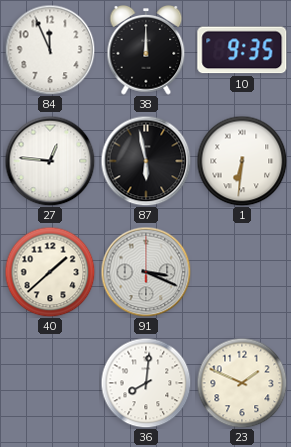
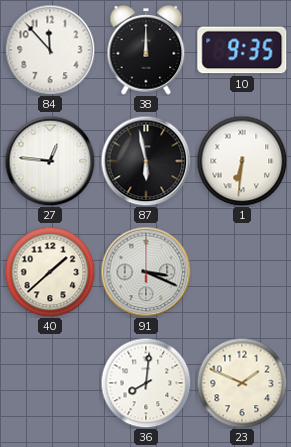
84: 11:56 -> 11:53 (50, 50)
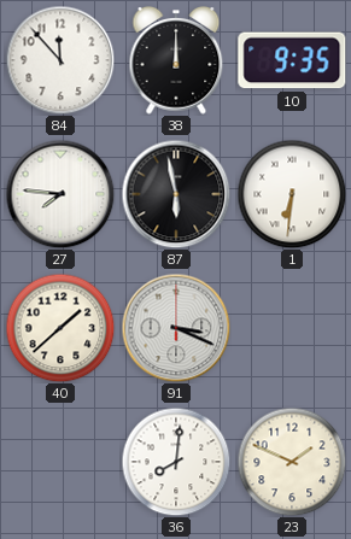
27: 12:46 -> 7:46 (60, 194)
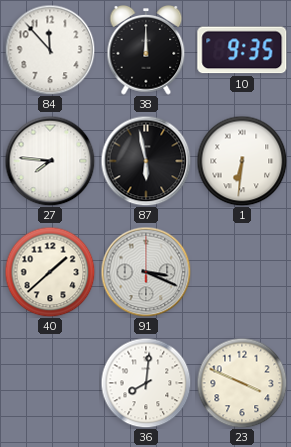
23: 1:49 -> 3:49 (242, 383)
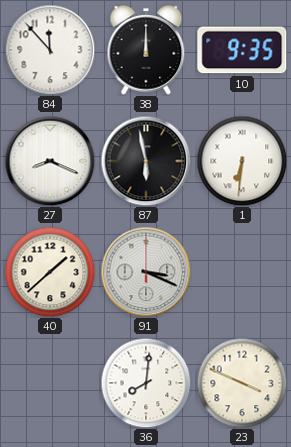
27: 7:46 -> 8:19 (50, 161)
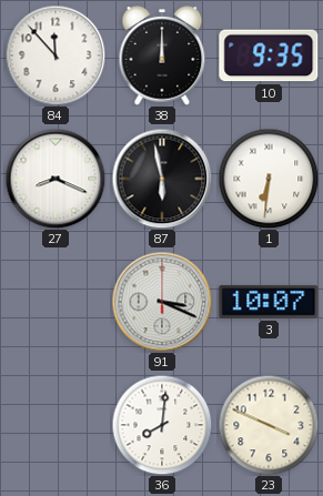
40: 1:38 -> none (50, 272)
3: none -> 10:07 (269, 302)
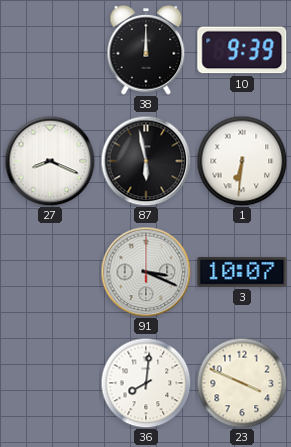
84: 11:53 -> none (55, 55)
10: 9:35 -> 9:39 (242, 50)
